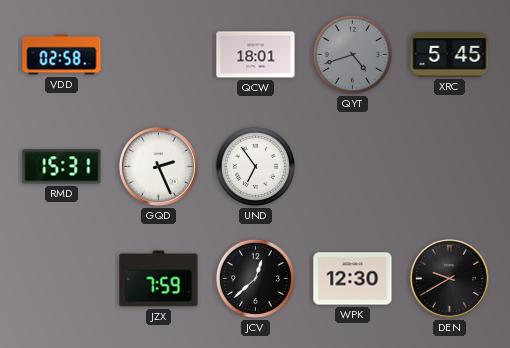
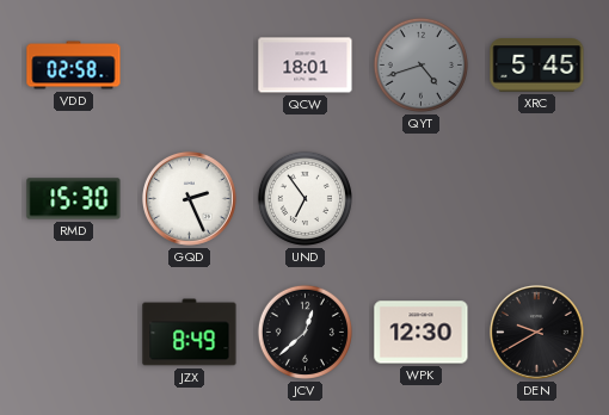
RMD: 15:31 -> 15:30 (74, 199)
JZX: 7:59 -> 8:49 (190, 333)
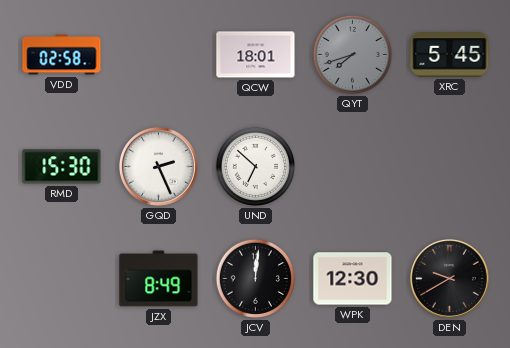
QYT: 4:42 -> 7:42 (352, 54)
UND: 6:54 -> 6:52 (255, 166)
JCV: 12:38 -> 12:01 (255, 278)
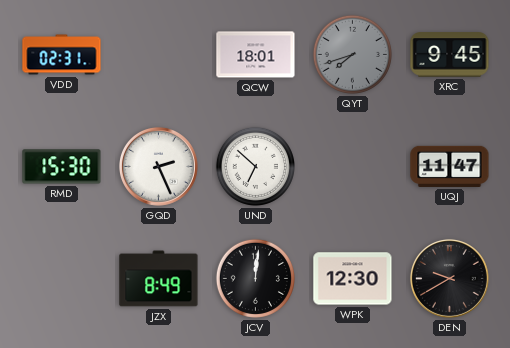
VDD: 02:58 -> 02:31 (62, 55)
XRC: 5:45 -> 9:45 (450, 55)
UQJ: none -> 11:47 (450, 166)
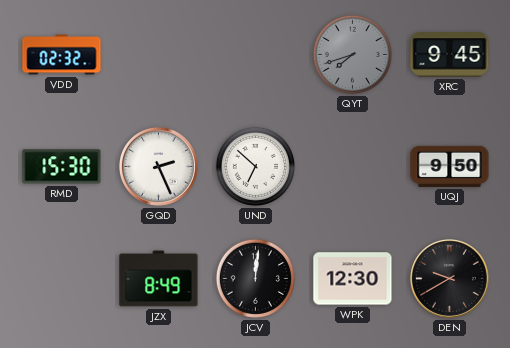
VDD: 02:31 -> 02:32 (62, 55)
QCW: 18:01 -> none (256, 55)
UQJ: 11:47 -> 9:50 (450, 166)
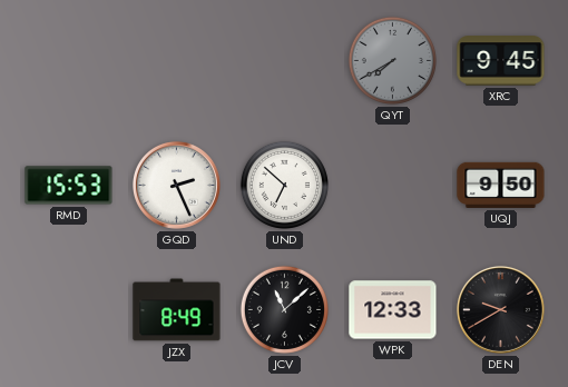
VDD: 02:32 -> none (62, 55)
QYT: 7:42 -> 7:40 (392, 60)
RMD: 15:30 -> 15:53 (69, 186)
JCV: 12:01 -> 11:08 (284, 309)
WPK: 12:30 -> 12:33 (393, 310)
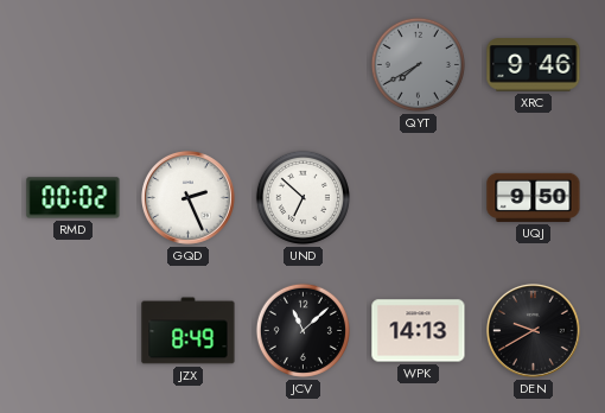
XRC: 9:45 -> 9:46 (534, 65)
RMD: 15:53 -> 00:02 (74, 198)
WPK: 12:33 -> 14:13 (419, 331)
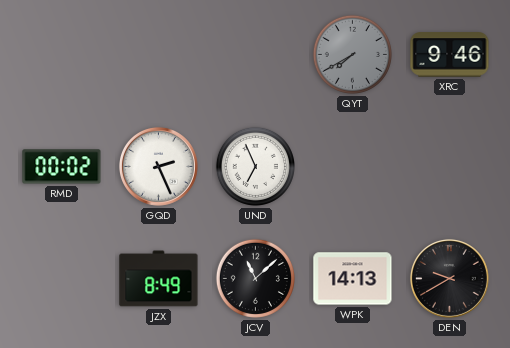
UND: 6:52 -> 6:56 (255, 166)
UQJ: 9:50 -> none (534, 197)
